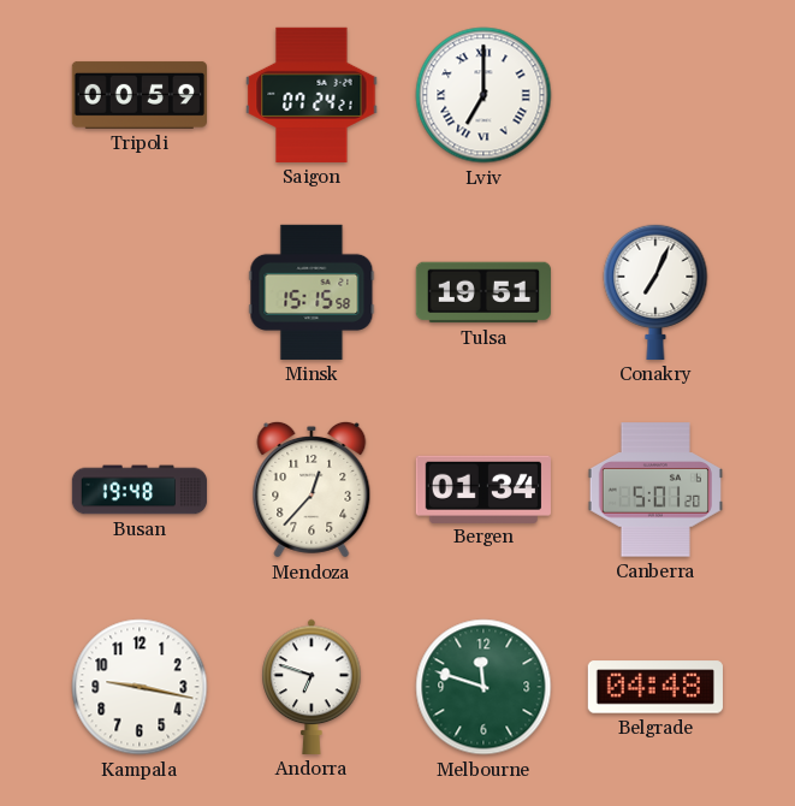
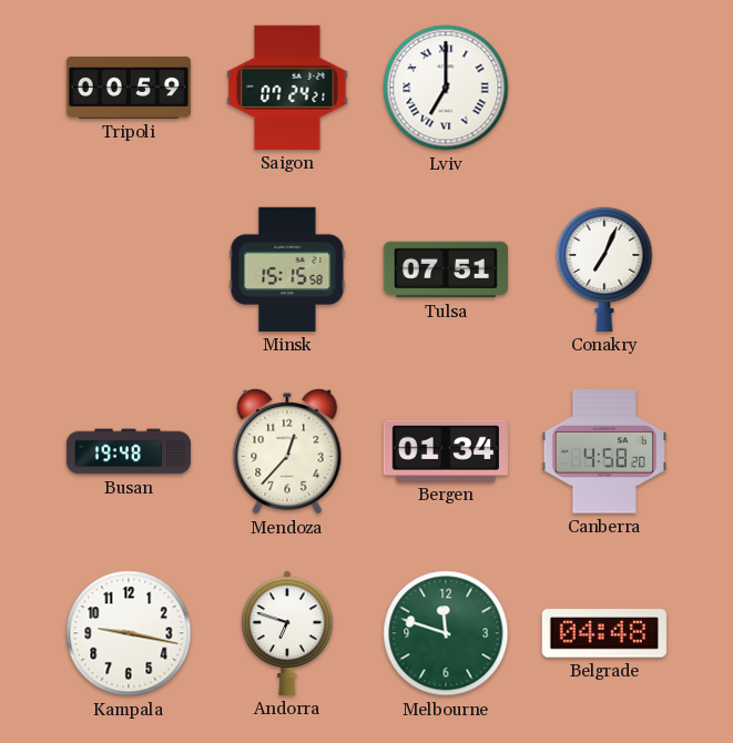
Tulsa: 19:51 -> 07:51 (446, 269)
Canberra: 5:01 -> 4:58 (604, 451)
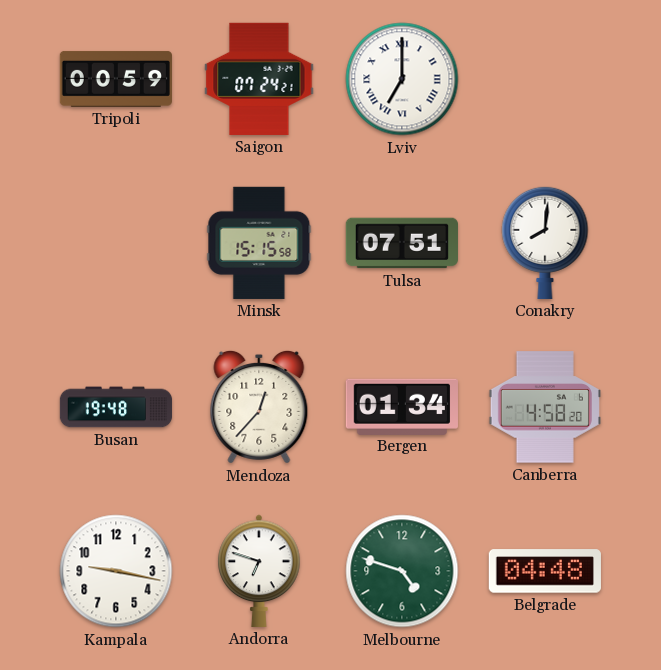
Conakry: 7:04 -> 8:01 (545, 242)
Melbourne: 11:48 -> 4:48 (402, 571)
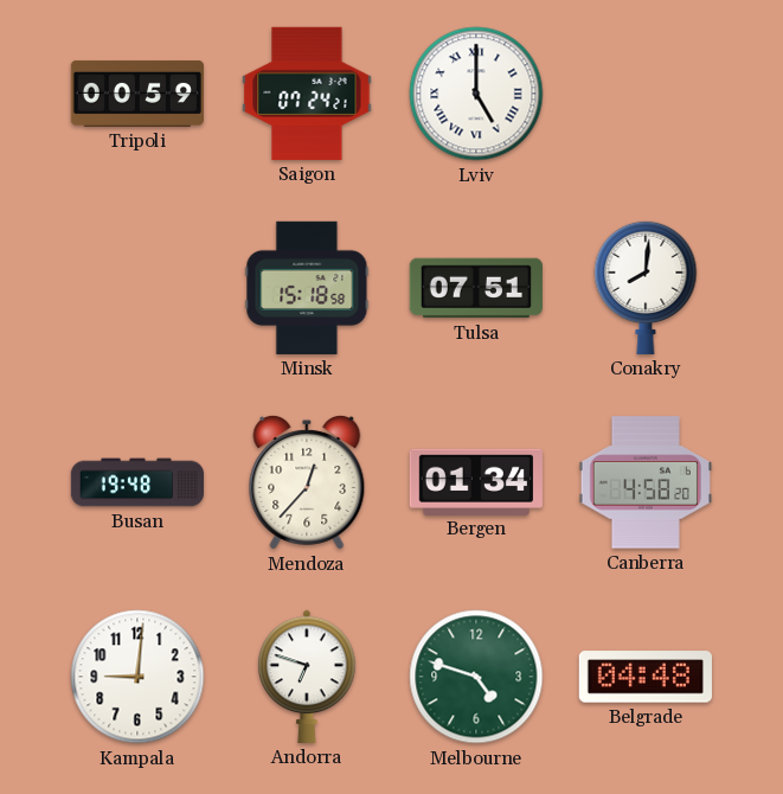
Lviv: 7:00 -> 5:00 (476, 94)
Minsk: 15:15 -> 15:18 (307, 288)
Kampala: 9:17 -> 9:01 (137, 677)
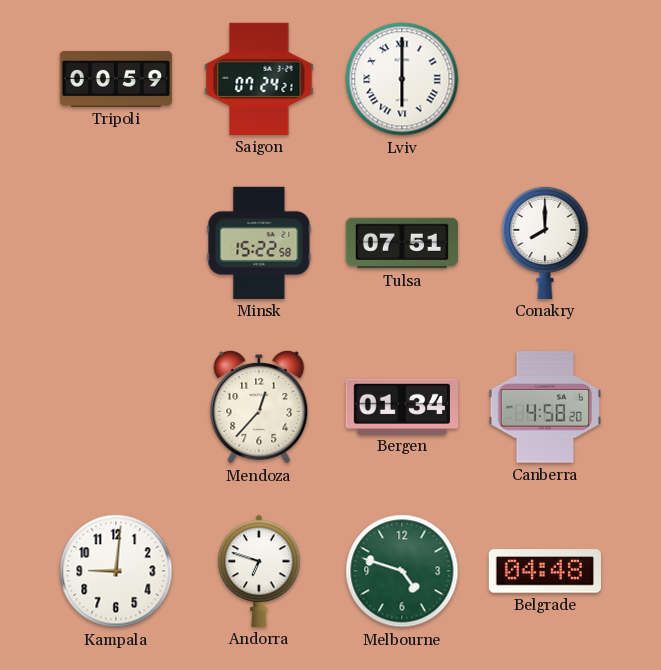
Lviv: 5:00 -> 6:00 (402, 79)
Minsk: 15:18 -> 15:22 (259, 243)
Conakry: 8:01 -> 8:00 (545, 242)
Busan: 19:48 -> none (137, 482)
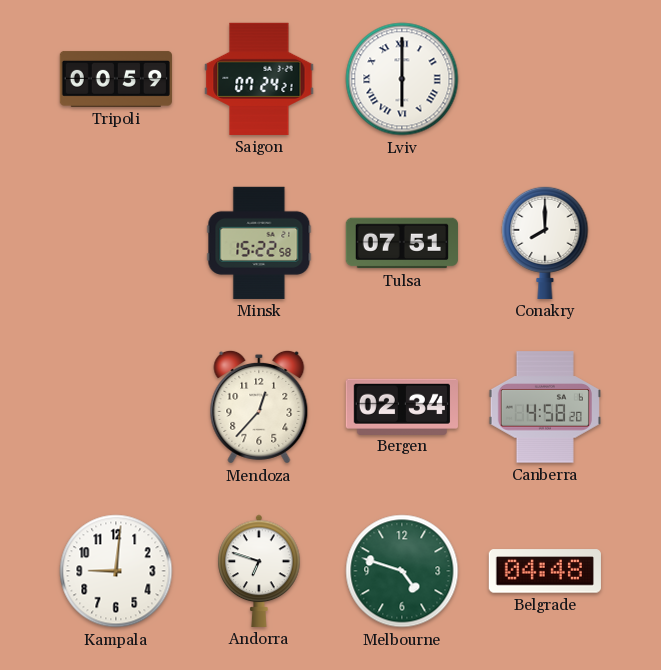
Bergen: 01:34 -> 02:34 (402, 406)
